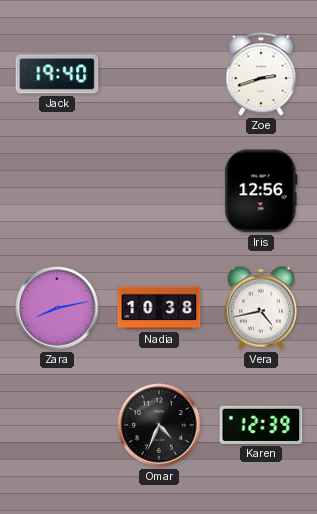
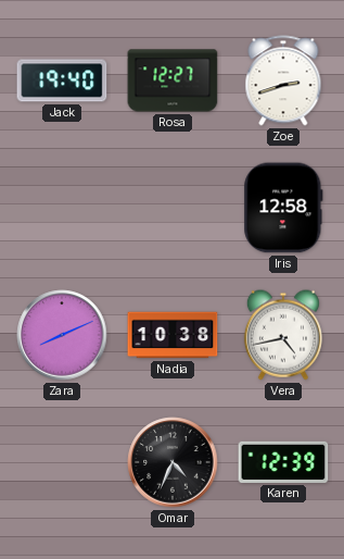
Rosa: none -> 12:27 (173, 80)
Iris: 12:56 -> 12:58 (283, 208)
Zara: 8:13 -> 8:11 (62, 335)
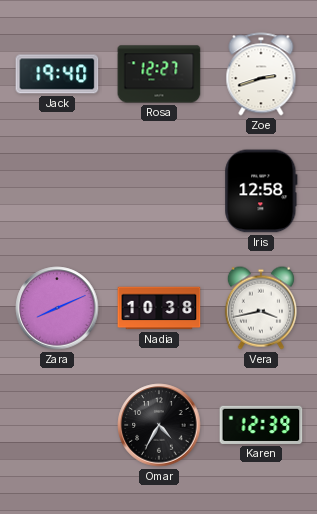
Vera: 4:43 -> 3:43 (261, 308)
Omar: 4:34 -> 4:35 (159, 425)
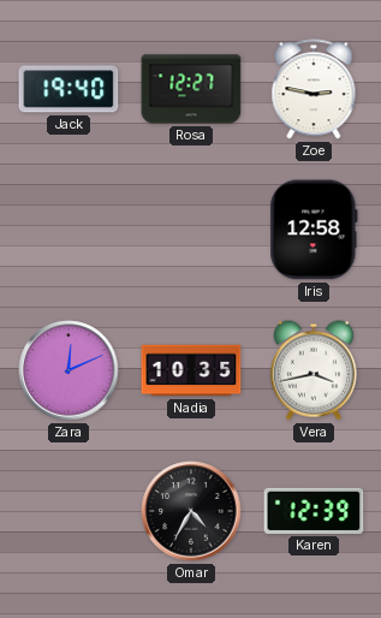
Zoe: 2:42 -> 2:47 (314, 89)
Zara: 8:11 -> 12:11 (69, 370)
Nadia: 10:38 -> 10:35 (191, 370)
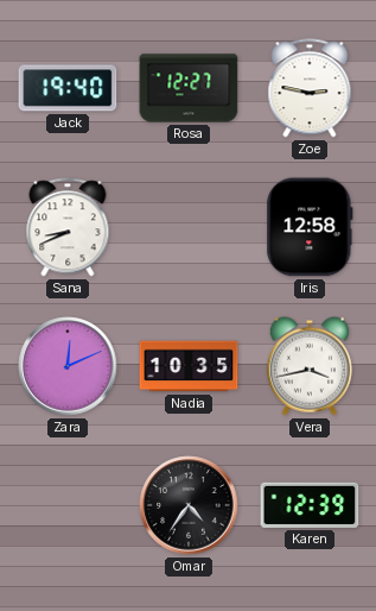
Sana: none -> 8:41 (68, 227)
Omar: 4:35 -> 4:36 (189, 505)
